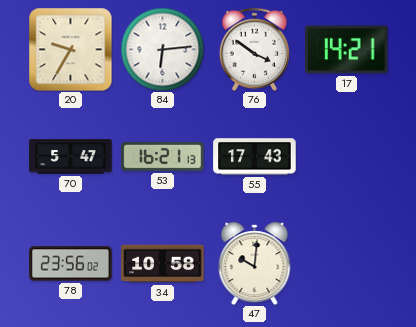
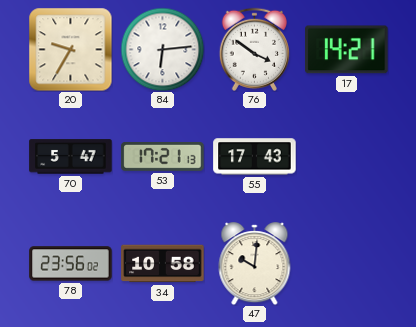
53: 16:21 -> 17:21 (163, 156)
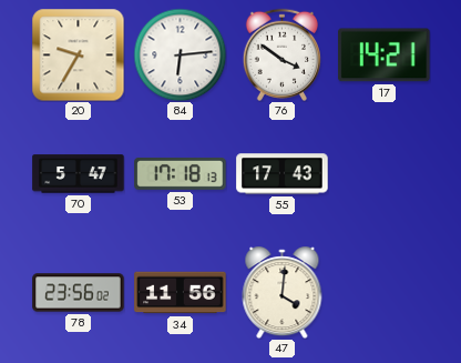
53: 17:21 -> 17:18 (181, 173)
34: 10:58 -> 11:56 (181, 293)
47: 10:01 -> 4:01 (283, 293)
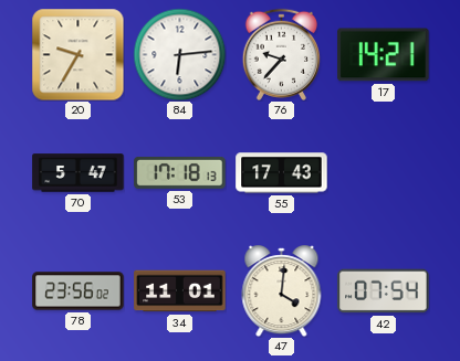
76: 3:51 -> 9:37 (281, 54)
34: 11:56 -> 11:01 (180, 291)
42: none -> 07:54 (384, 291)
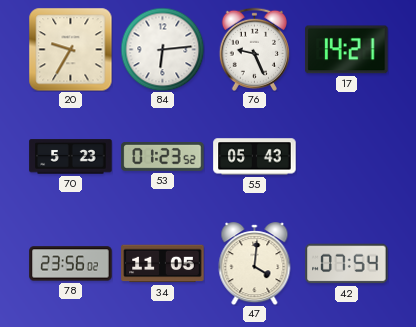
76: 9:37 -> 9:26 (254, 49)
70: 5:47 -> 5:23 (71, 157)
53: 17:18 -> 01:23 (163, 156)
55: 17:43 -> 05:43 (255, 157)
34: 11:01 -> 11:05 (163, 264)
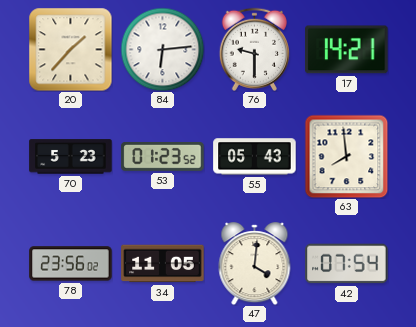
20: 9:35 -> 1:37 (70, 49)
76: 9:26 -> 9:30 (254, 49)
63: none -> 7:59 (346, 156)
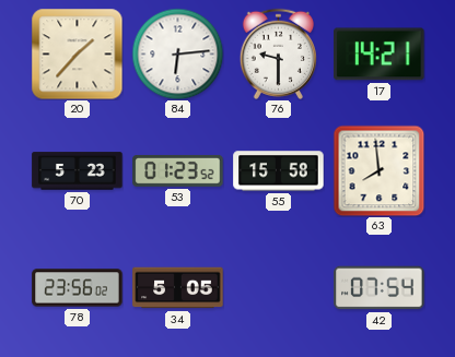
55: 05:43 -> 15:58 (279, 171)
34: 11:05 -> 5:05 (178, 288)
47: 4:01 -> none (255, 264)
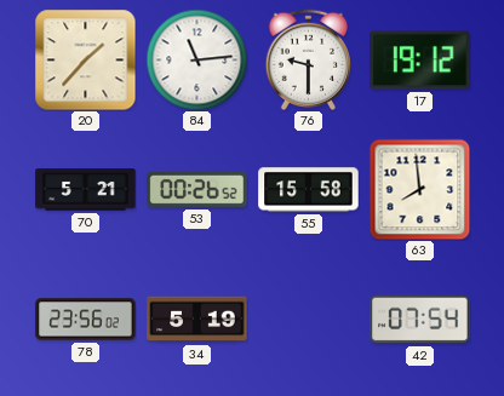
84: 6:14 -> 11:14 (196, 59)
17: 14:21 -> 19:12 (420, 61)
70: 5:23 -> 5:21 (86, 190)
53: 01:23 -> 00:26 (197, 189)
34: 5:05 -> 5:19 (197, 320)
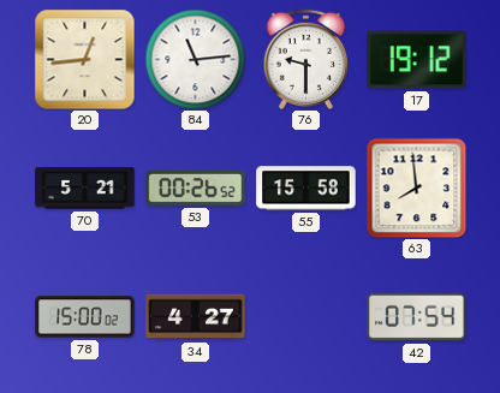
20: 1:37 -> 12:44 (84, 59)
78: 23:56 -> 15:00 (85, 317)
34: 5:19 -> 4:27 (196, 317)
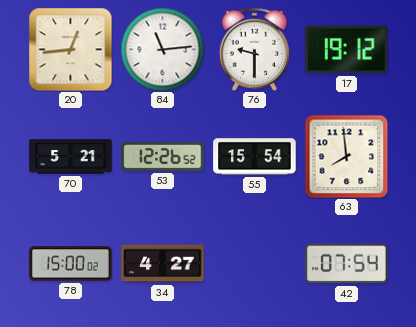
53: 00:26 -> 12:26 (163, 156)
55: 15:58 -> 15:54 (255, 157)
